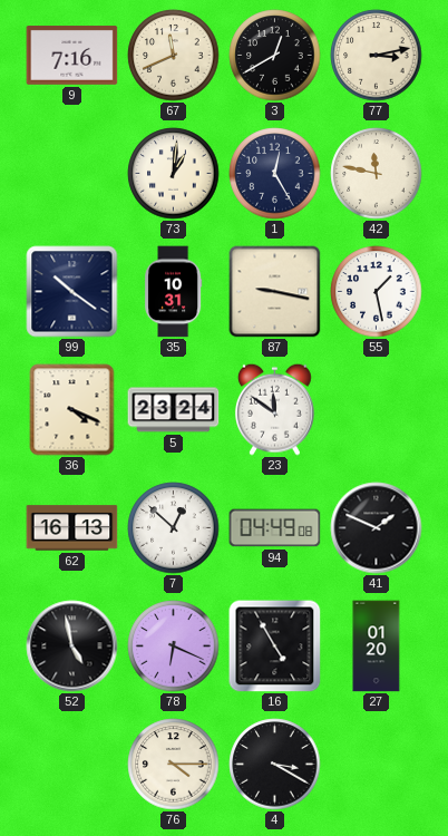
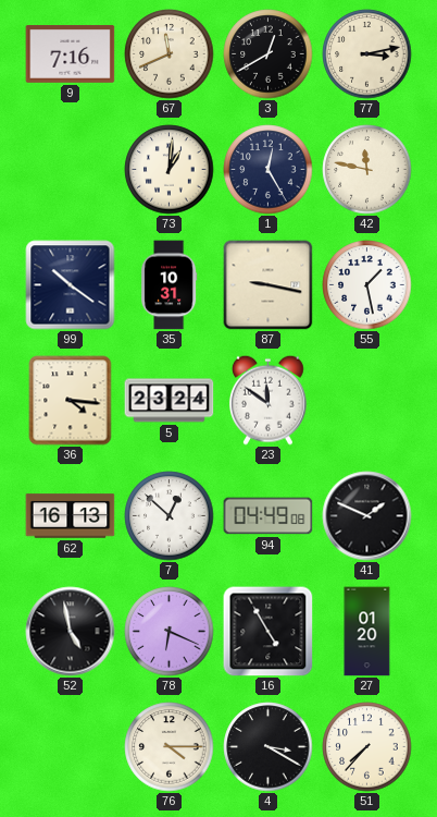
36: 4:19 -> 4:16 (71, 401)
51: none -> 7:37 (367, 747)
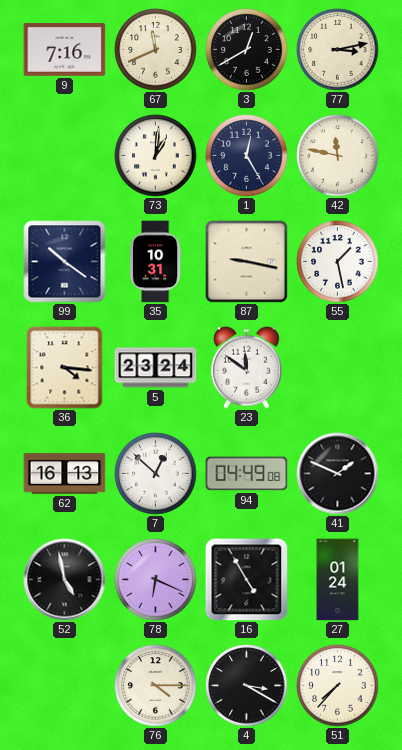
27: 01:20 -> 01:24 (338, 580)
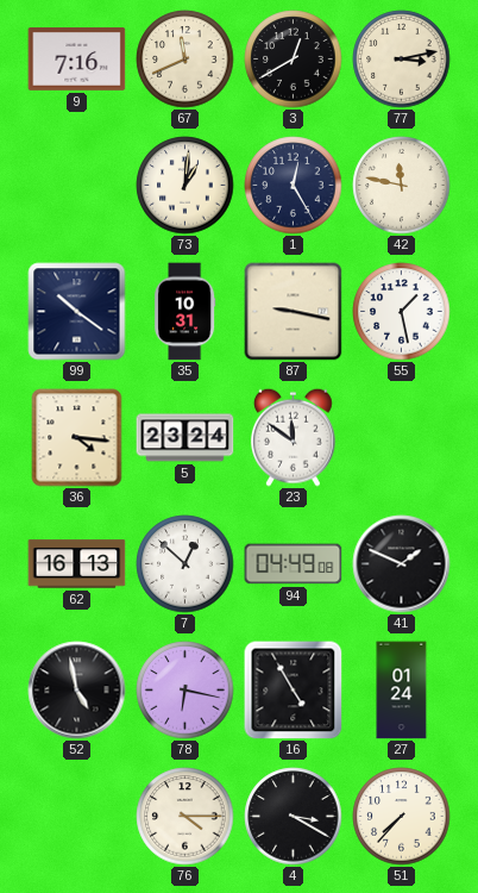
78: 6:19 -> 6:17 (185, 691)
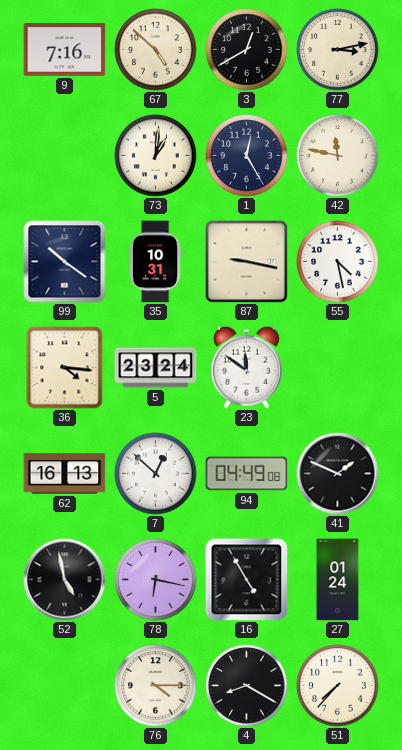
67: 11:41 -> 4:52 (156, 50)
55: 1:28 -> 4:28 (338, 262)
4: 3:20 -> 8:20 (247, 686)
